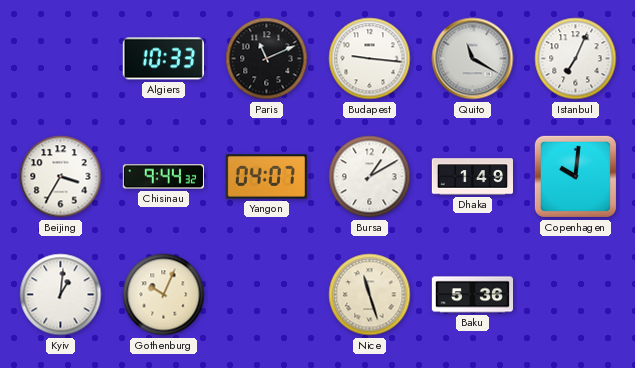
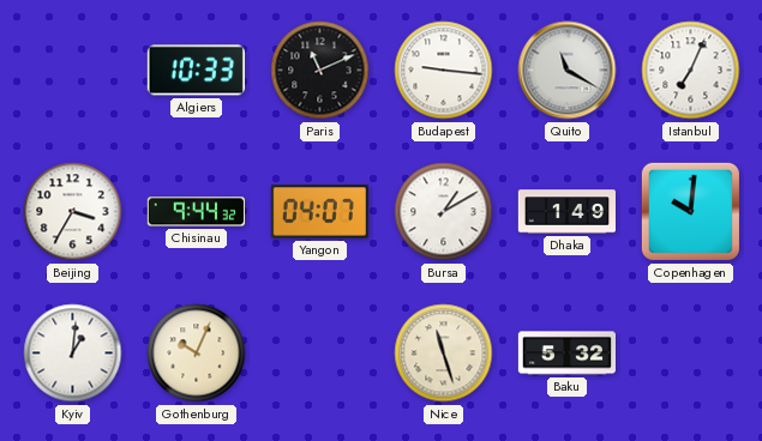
Baku: 5:36 -> 5:32 (566, 354)
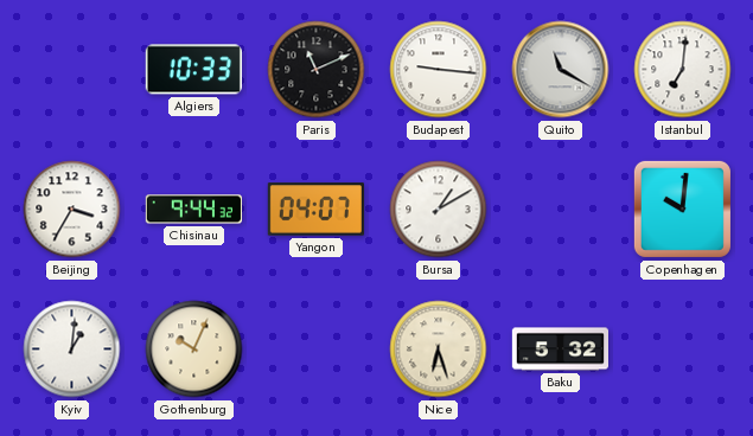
Istanbul: 7:04 -> 7:01 (683, 70)
Dhaka: 1:49 -> none (566, 212)
Nice: 11:27 -> 6:27 (439, 350)
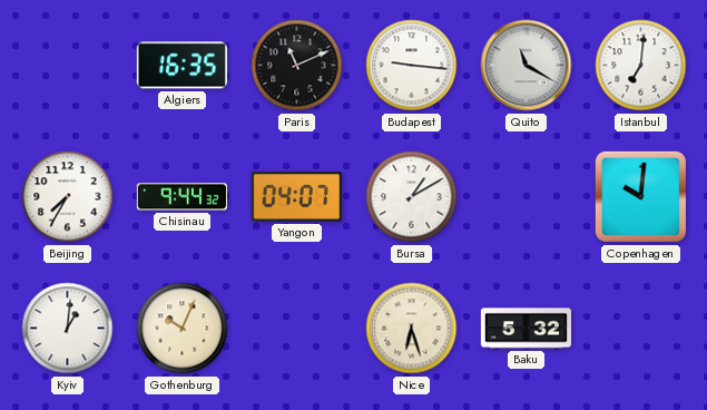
Algiers: 10:33 -> 16:35 (181, 66)
Beijing: 3:35 -> 7:35 (68, 197)
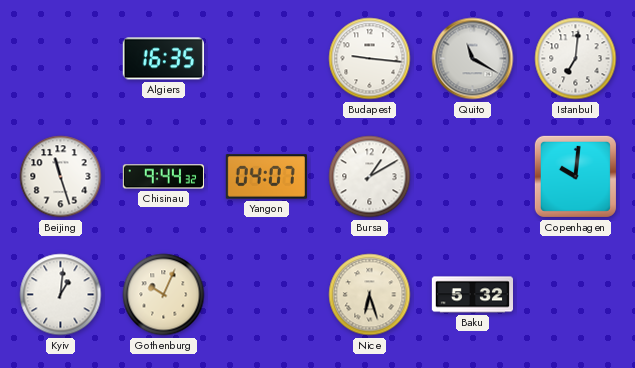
Paris: 11:11 -> none (297, 66)
Beijing: 7:35 -> 11:27 (61, 177)
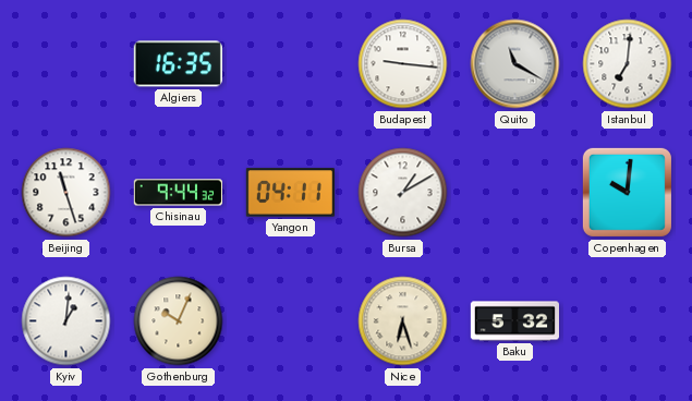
Yangon: 04:07 -> 04:11 (290, 193)
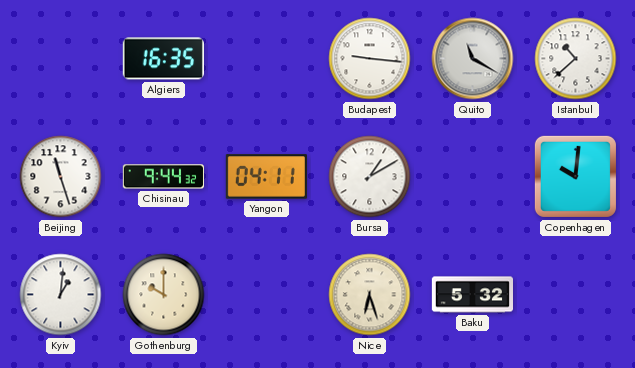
Istanbul: 7:01 -> 10:38 (576, 59)
Gothenburg: 10:04 -> 10:00 (164, 295)
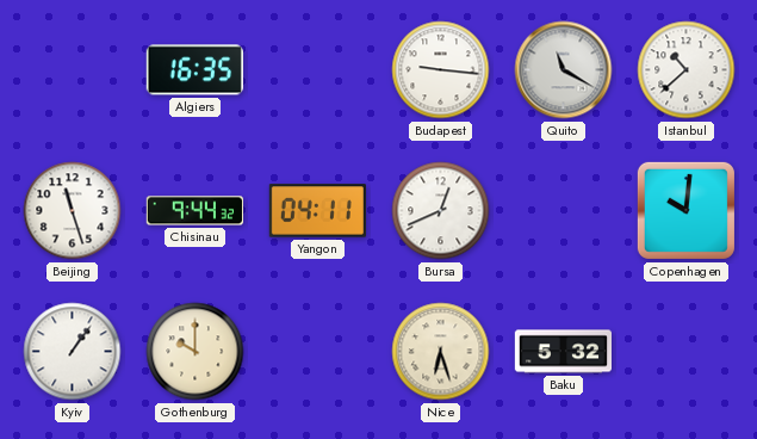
Bursa: 1:10 -> 12:41 (441, 211)
Kyiv: 1:01 -> 1:06 (73, 352)
